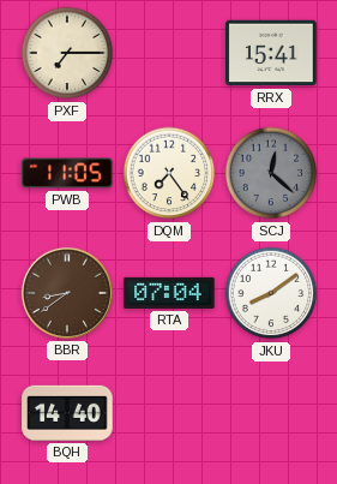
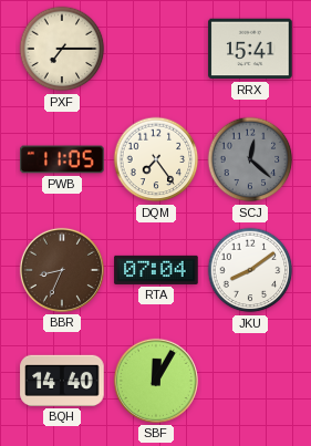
BBR: 8:39 -> 8:34 (62, 270)
SBF: none -> 12:05 (156, 381)
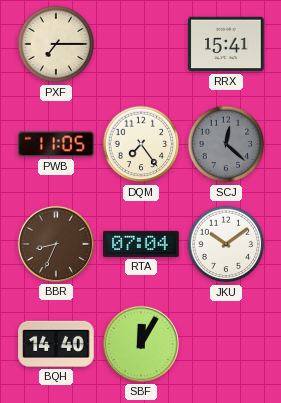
JKU: 8:09 -> 10:09 (226, 244)
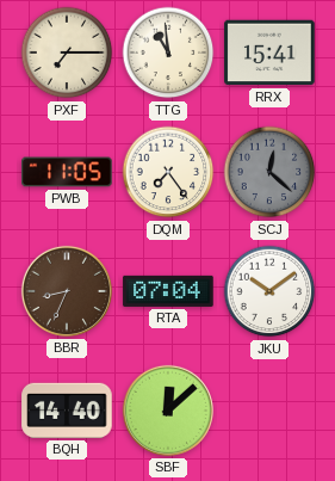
TTG: none -> 10:59 (168, 53)
SBF: 12:05 -> 12:08 (168, 411)
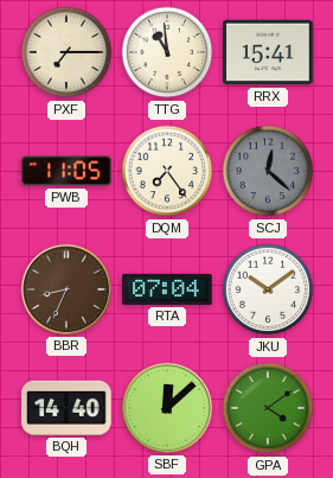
GPA: none -> 4:09 (268, 408)
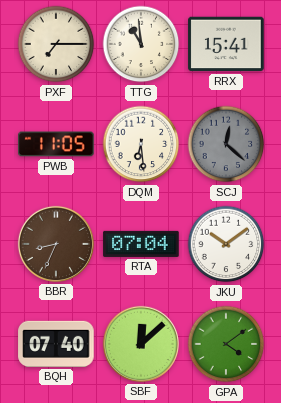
DQM: 7:24 -> 6:29 (141, 144)
BQH: 14:40 -> 07:40 (56, 344)
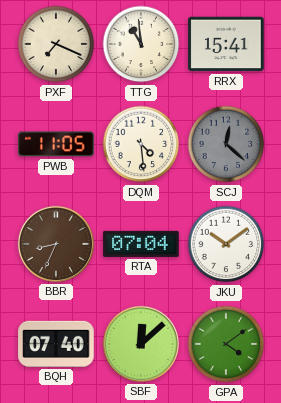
PXF: 7:15 -> 7:19 (56, 44)
DQM: 6:29 -> 4:29 (141, 144)
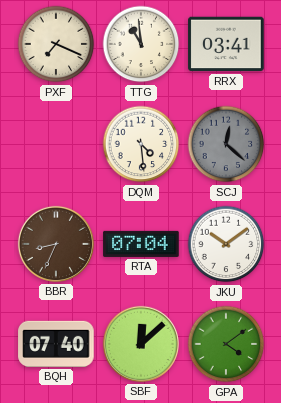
RRX: 15:41 -> 03:41 (226, 44)
PWB: 11:05 -> none (56, 144)
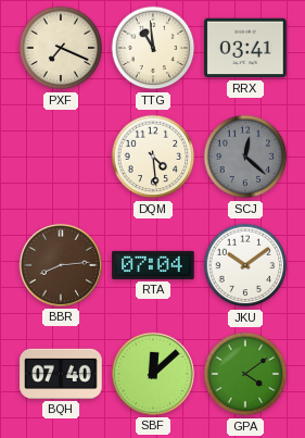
BBR: 8:34 -> 8:14 (61, 265)
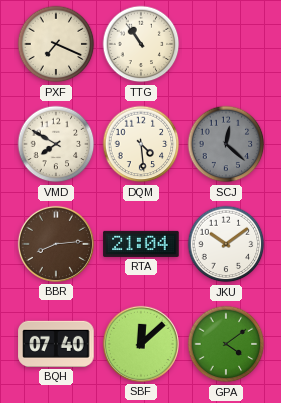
TTG: 10:59 -> 10:54 (141, 44)
RRX: 03:41 -> none (245, 48)
VMD: none -> 7:50 (56, 144)
RTA: 07:04 -> 21:04 (141, 244)
